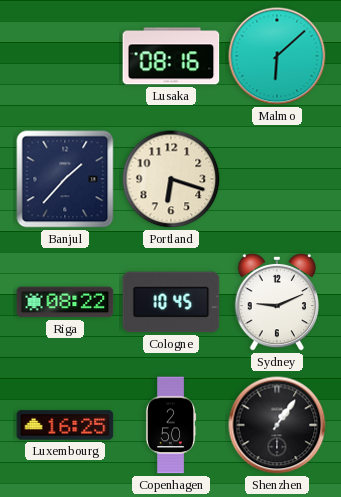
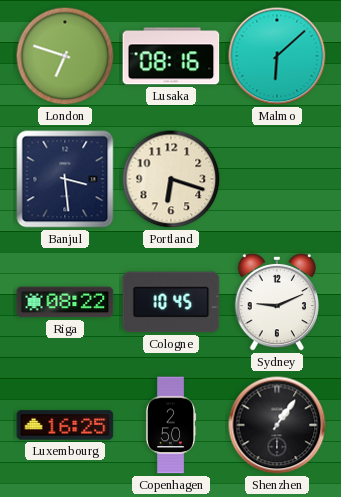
London: none -> 6:48 (65, 56)
Banjul: 1:37 -> 3:29 (65, 179)
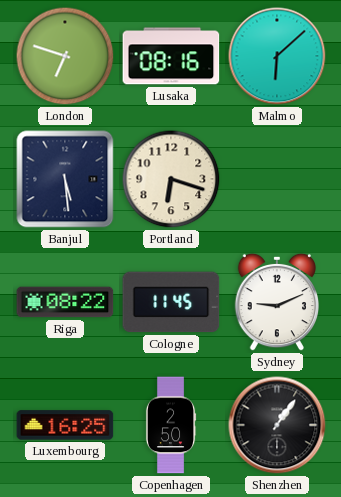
Banjul: 3:29 -> 5:29 (65, 179)
Cologne: 10:45 -> 11:45 (171, 302)
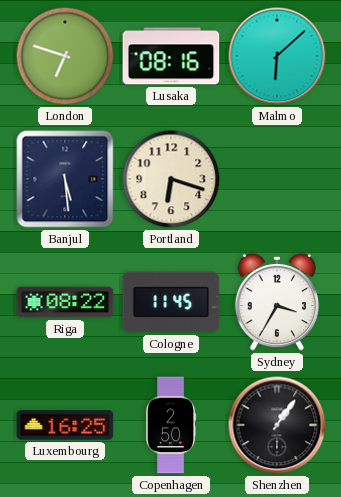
Sydney: 9:11 -> 3:35 (276, 302)
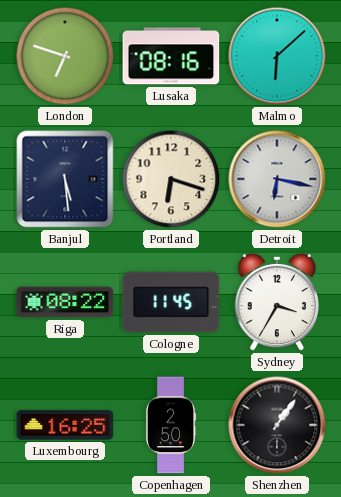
Detroit: none -> 6:17 (277, 179)
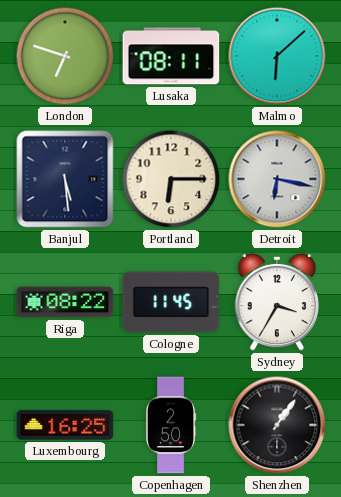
Lusaka: 08:16 -> 08:11 (171, 56)
Portland: 6:18 -> 6:15 (171, 179)
